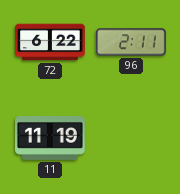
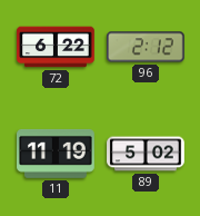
96: 2:11 -> 2:12 (147, 47)
89: none -> 5:02 (146, 154)
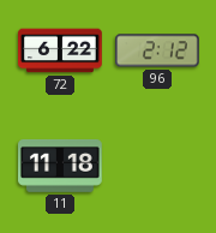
11: 11:19 -> 11:18 (61, 166)
89: 5:02 -> none (146, 154)
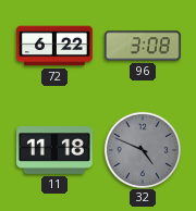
96: 2:12 -> 3:08 (144, 46)
32: none -> 4:49 (142, 149)
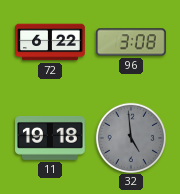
11: 11:18 -> 19:18 (51, 138)
32: 4:49 -> 4:59 (130, 137)
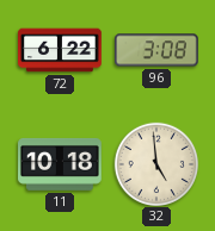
11: 19:18 -> 10:18 (61, 164)
32 dial: grey -> cream (155, 163)
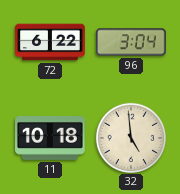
96: 3:08 -> 3:04 (132, 42)
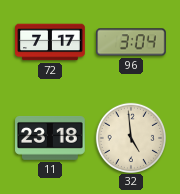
72: 6:22 -> 7:17 (50, 42)
11: 10:18 -> 23:18 (51, 138)
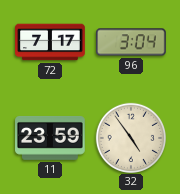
11: 23:18 -> 23:59 (51, 138)
32: 4:59 -> 4:54 (130, 137)
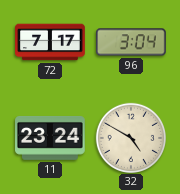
11: 23:59 -> 23:24 (51, 138)
32: 4:54 -> 4:50 (130, 137)
